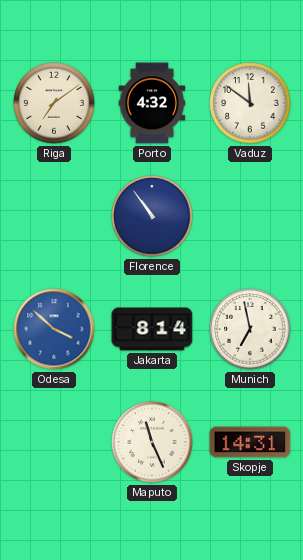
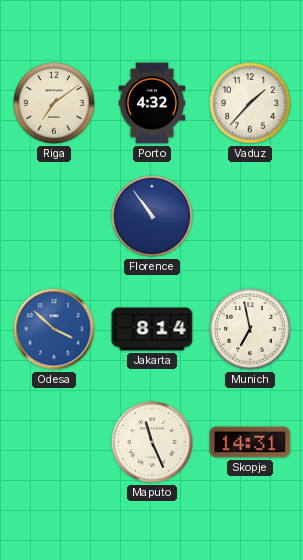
Vaduz: 11:51 -> 1:37 (250, 103)
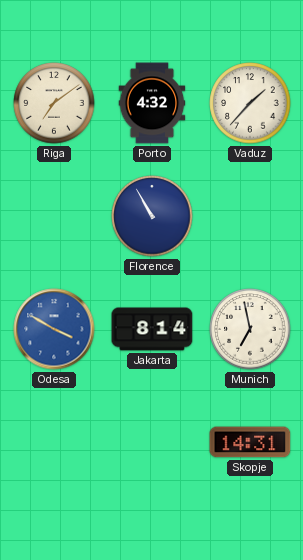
Florence: 10:54 -> 10:55 (152, 216)
Odesa: 3:52 -> 3:50 (54, 329)
Maputo: 11:26 -> none (152, 442)
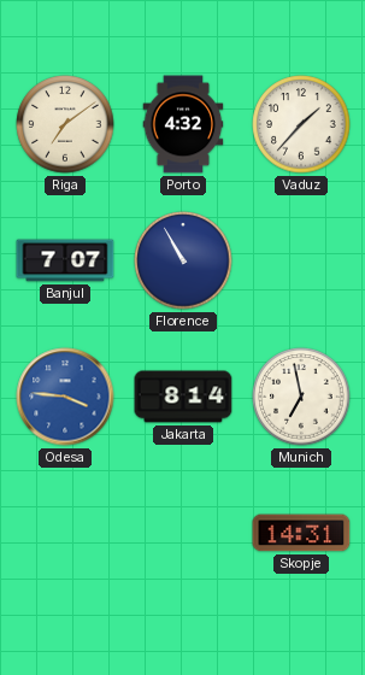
Banjul: none -> 7:07 (65, 260)
Odesa: 3:50 -> 3:46 (65, 397)
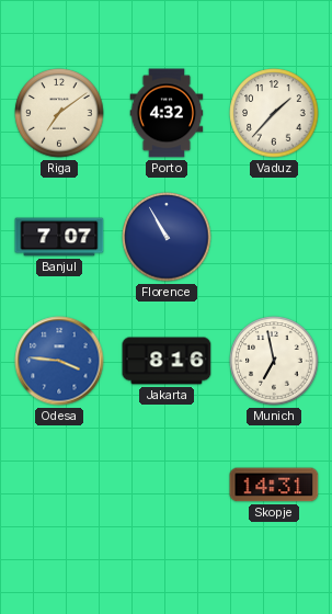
Jakarta: 8:14 -> 8:16 (167, 361)
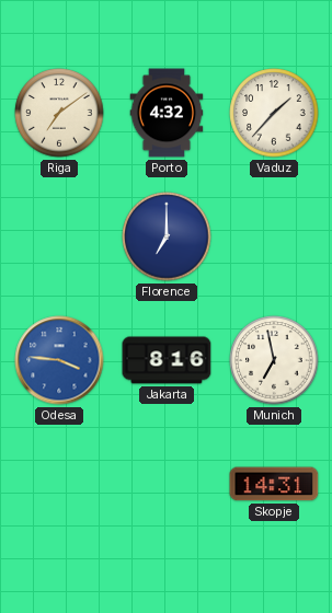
Banjul: 7:07 -> none (59, 237)
Florence: 10:55 -> 7:00 (167, 236)
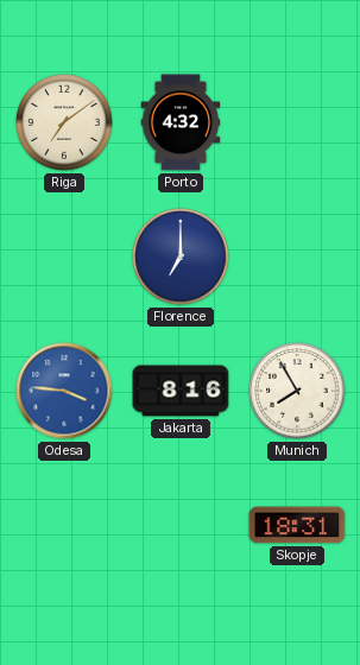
Vaduz: 1:37 -> none (274, 113)
Munich: 6:58 -> 7:55 (297, 391)
Skopje: 14:31 -> 18:31 (297, 525)
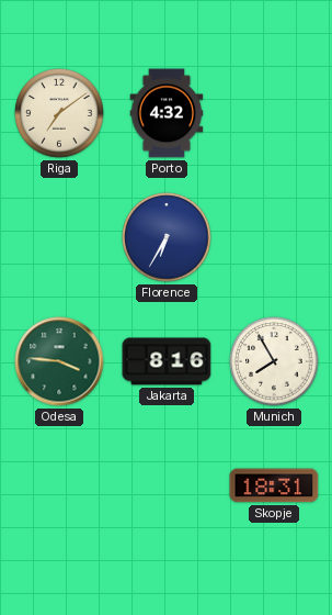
Florence: 7:00 -> 6:35 (167, 237)
Odesa dial: blue -> green (59, 361)
